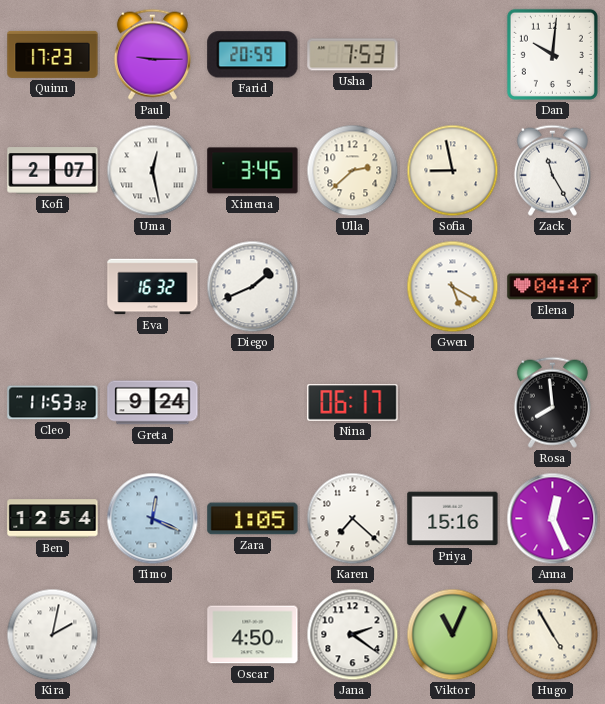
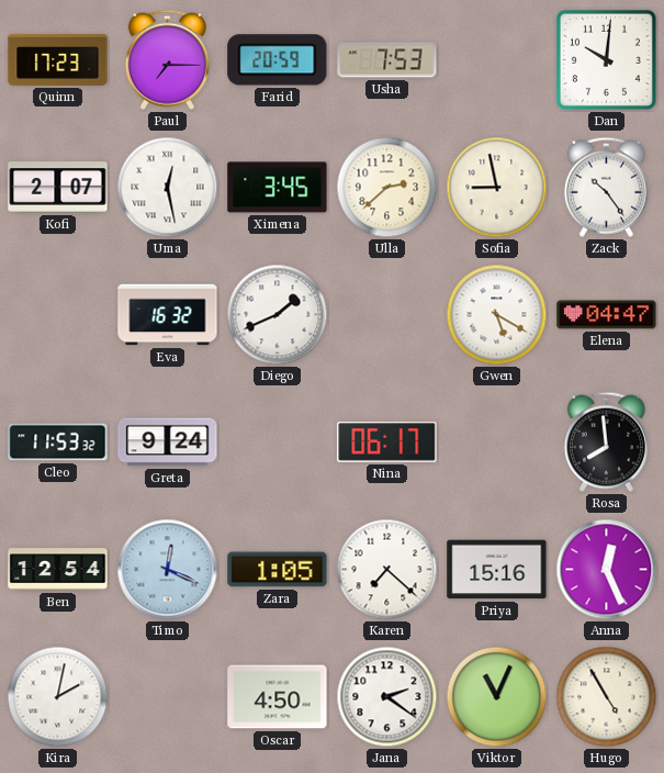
Paul: 9:15 -> 7:15 (167, 59)
Zack: 11:25 -> 10:24 (606, 187)
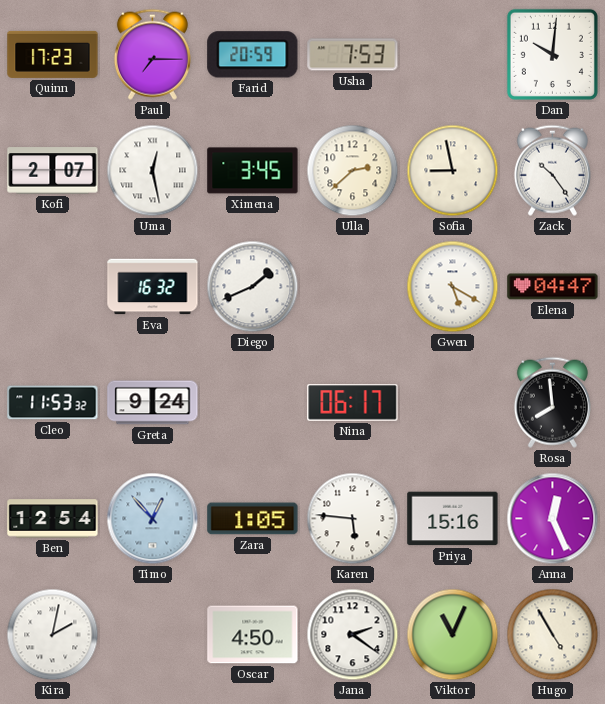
Timo: 12:19 -> 12:53 (153, 519)
Karen: 7:22 -> 5:46 (353, 519)
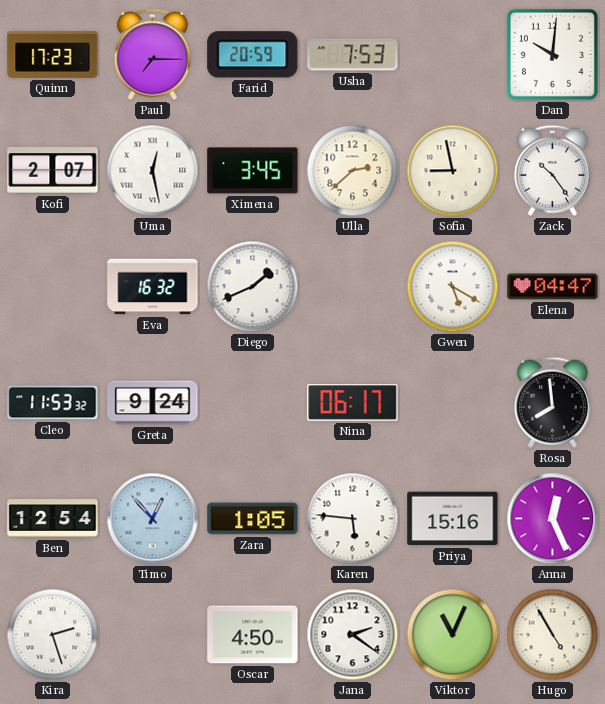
Kira: 2:02 -> 2:27 (53, 635)
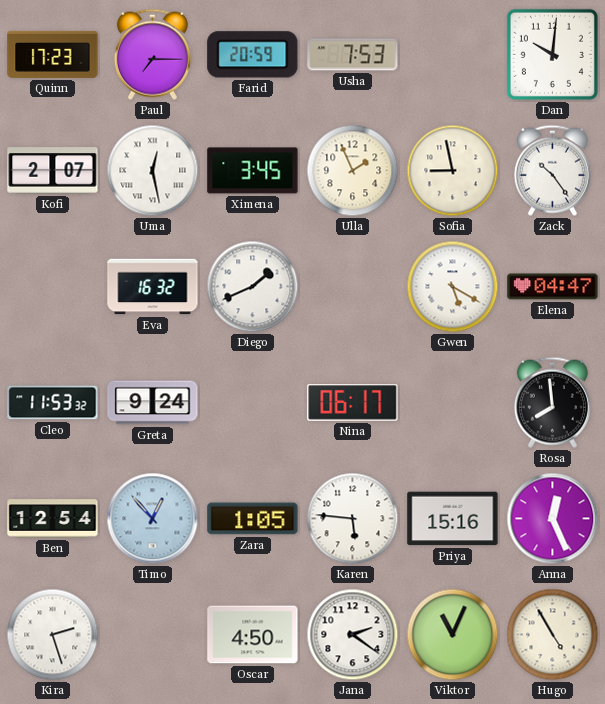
Ulla: 2:38 -> 1:56 (353, 171)
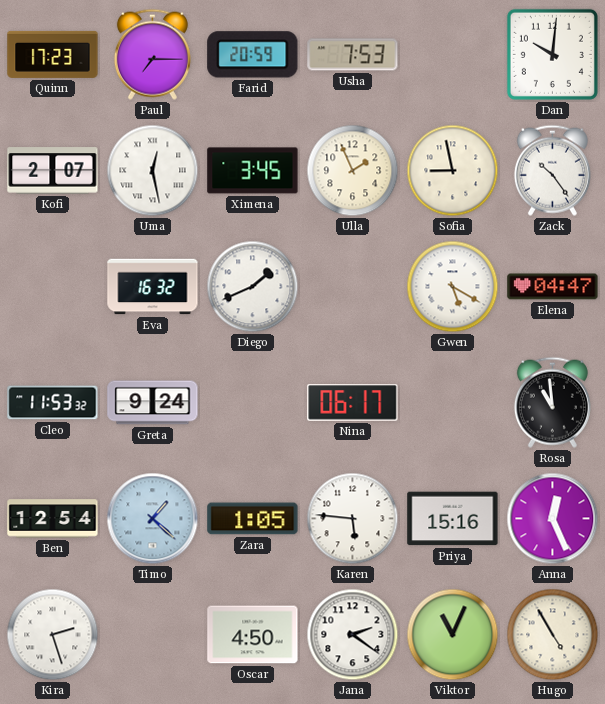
Rosa: 7:59 -> 10:59 (552, 402)
Timo: 12:53 -> 1:22 (153, 519)
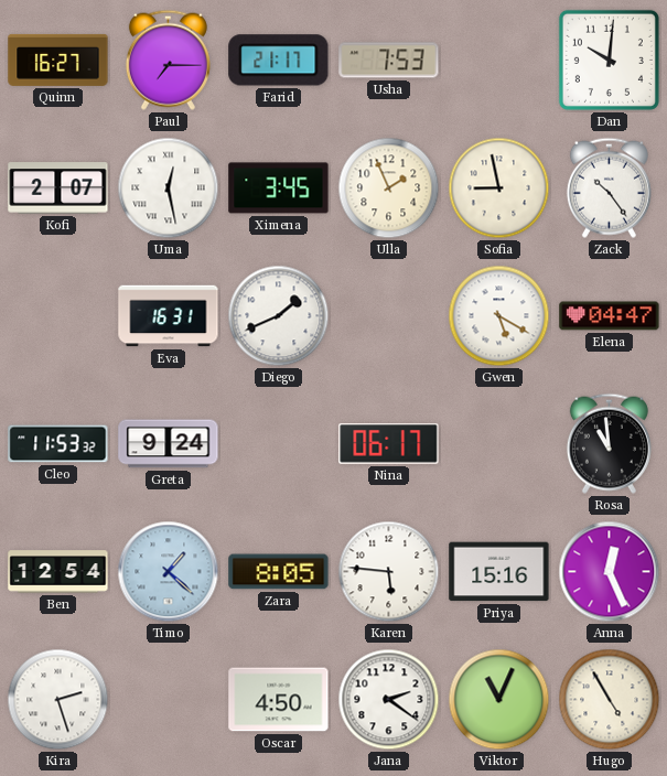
Quinn: 17:23 -> 16:27 (58, 60)
Farid: 20:59 -> 21:17 (279, 61)
Eva: 16:32 -> 16:31 (169, 316)
Zara: 1:05 -> 8:05 (279, 572)
